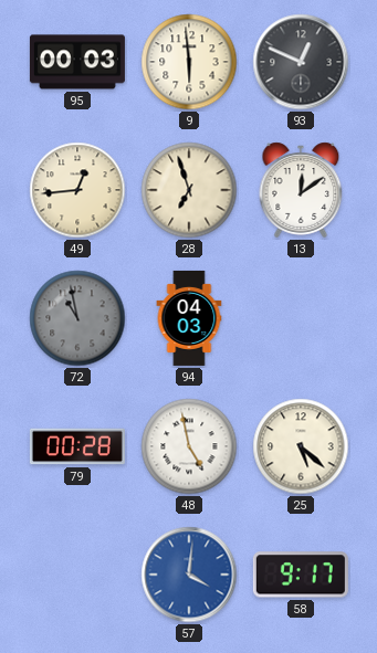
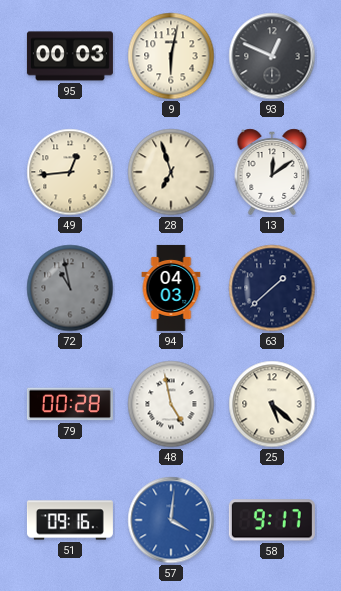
9: 5:59 -> 6:02 (171, 56)
63: none -> 1:38 (272, 288)
51: none -> 09:16 (70, 520)
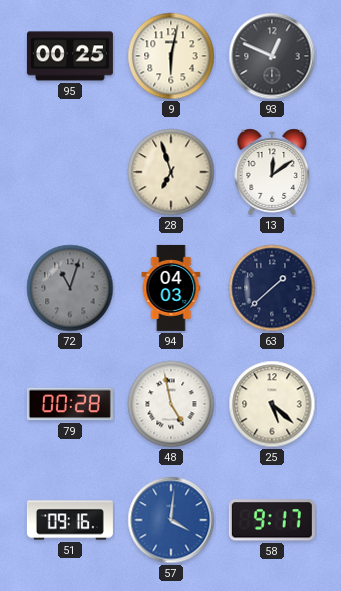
95: 00:03 -> 00:25 (70, 56)
49: 12:44 -> none (70, 172)
72: 10:58 -> 11:03 (70, 288)
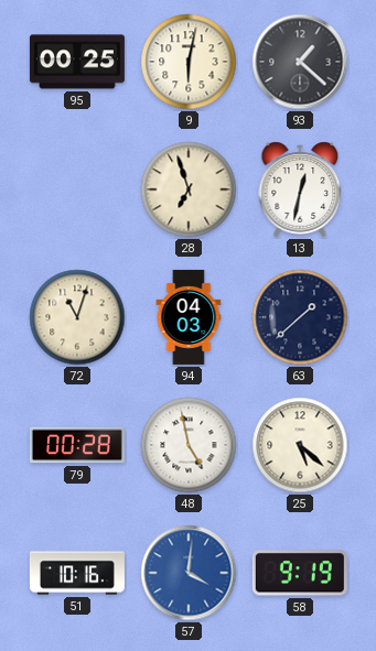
93: 12:49 -> 1:22 (300, 62)
13: 12:09 -> 12:32 (300, 189)
72 dial: grey -> cream (77, 317)
51: 09:16 -> 10:16 (77, 573)
58: 9:17 -> 9:19 (300, 573)
